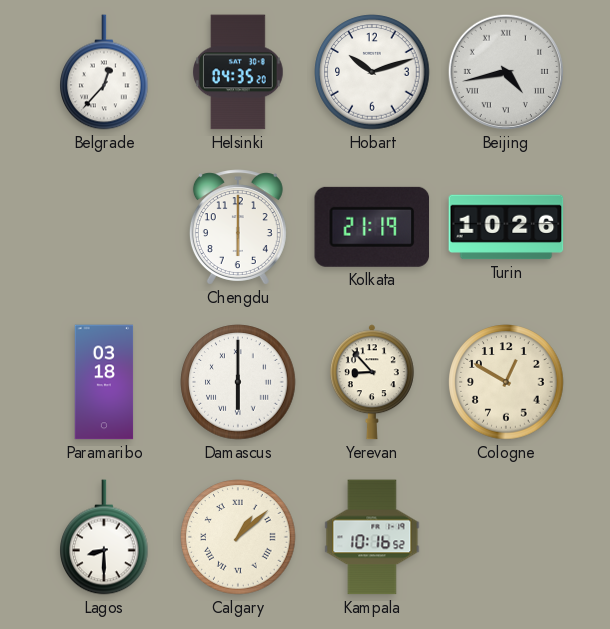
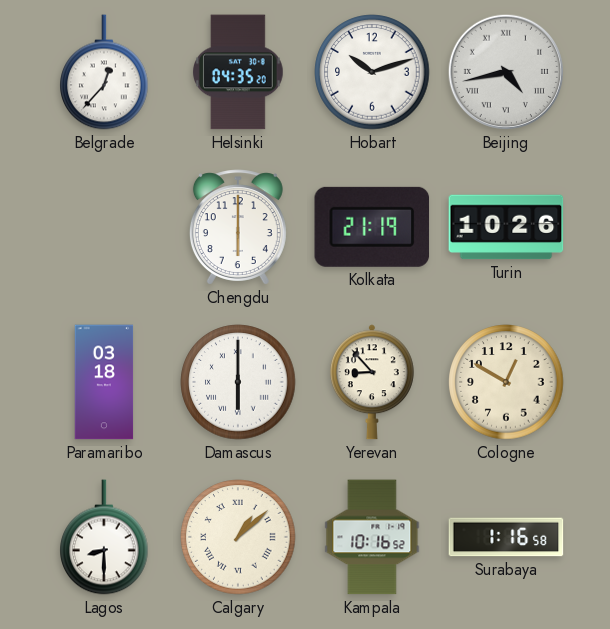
Surabaya: none -> 1:16 (506, 537)
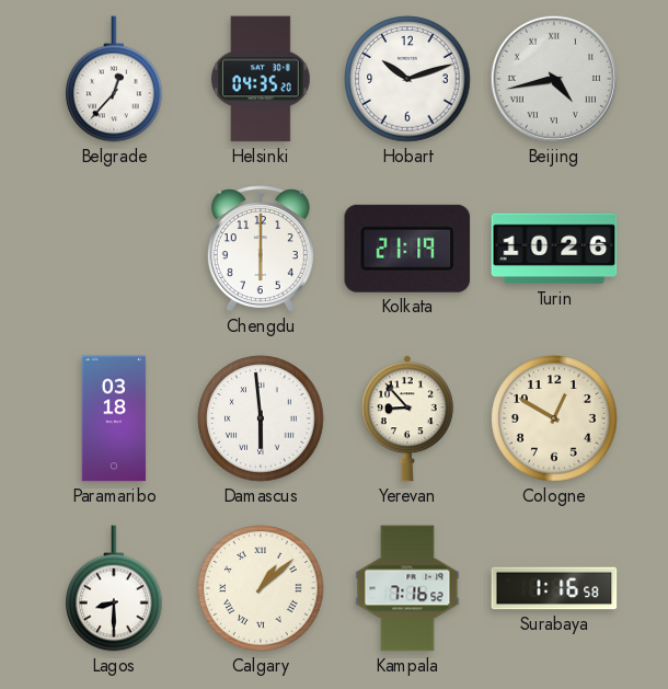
Damascus: 6:00 -> 5:59 (261, 418)
Kampala: 10:16 -> 7:16 (407, 588)
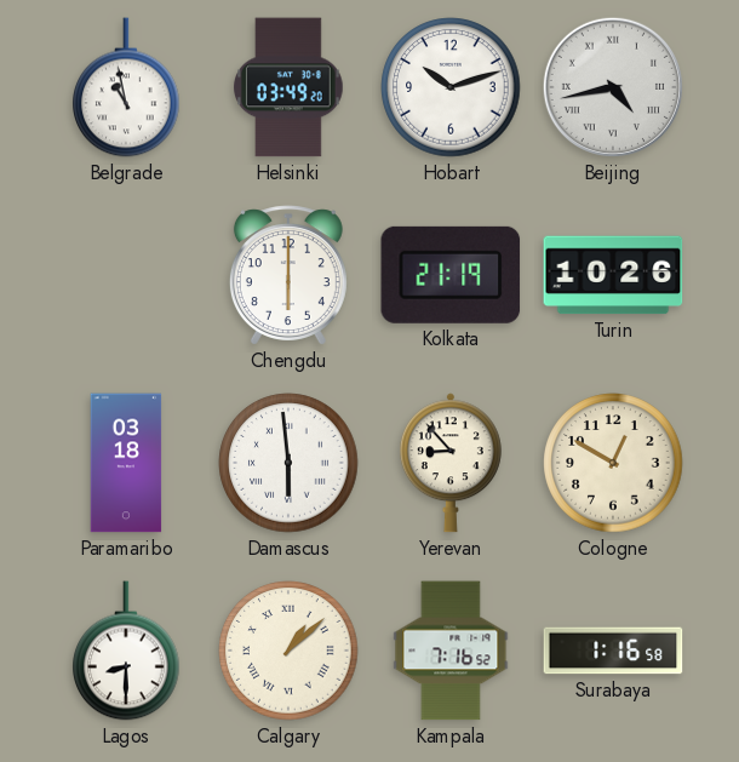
Belgrade: 12:37 -> 10:58 (127, 87)
Helsinki: 04:35 -> 03:49 (290, 87)
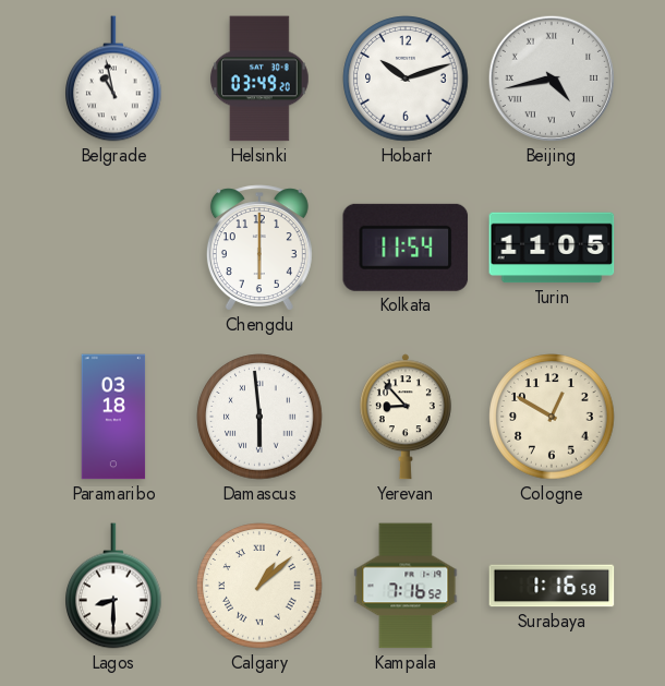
Kolkata: 21:19 -> 11:54 (406, 248)
Turin: 10:26 -> 11:05 (552, 248)
